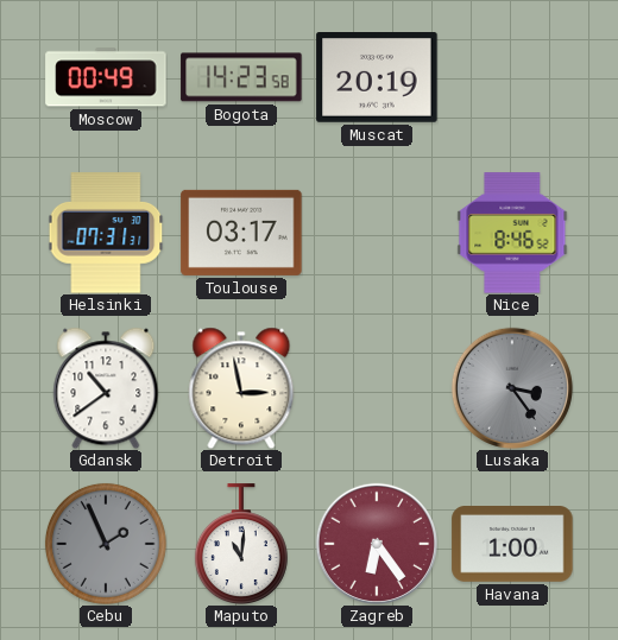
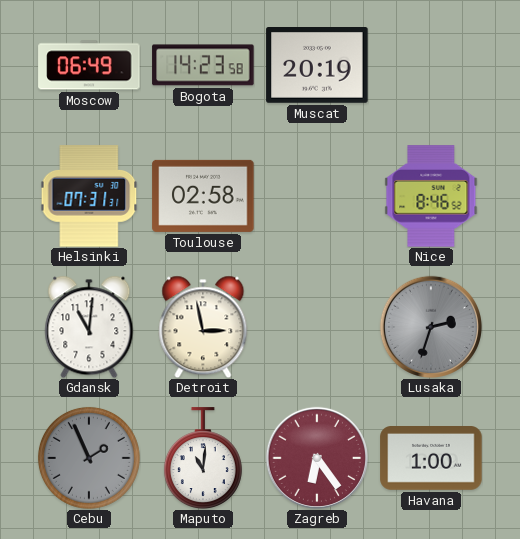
Moscow: 00:49 -> 06:49 (89, 65)
Toulouse: 03:17 -> 02:58 (203, 196)
Gdansk: 10:39 -> 11:01 (89, 327)
Lusaka: 3:24 -> 2:33 (431, 327)
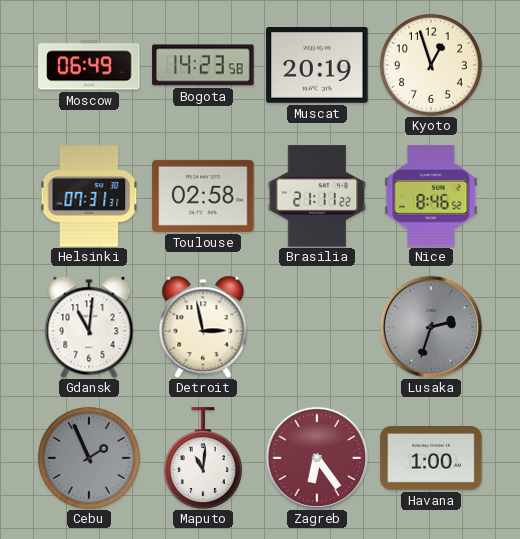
Kyoto: none -> 12:57 (431, 65)
Brasilia: none -> 21:11 (317, 196)
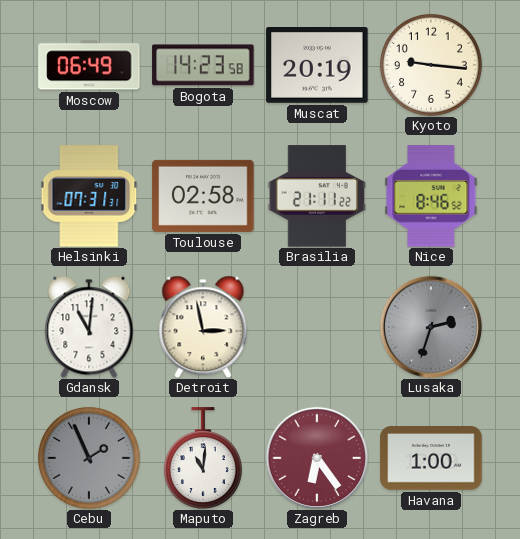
Kyoto: 12:57 -> 9:16 (431, 65)
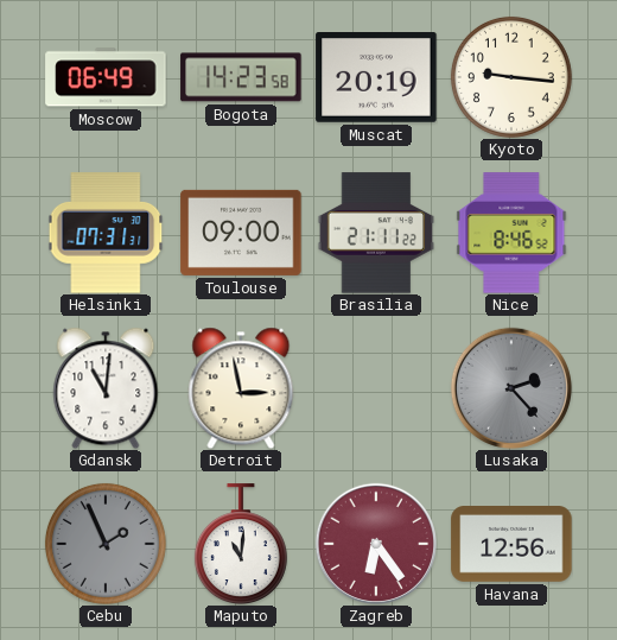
Toulouse: 02:58 -> 09:00 (241, 233)
Lusaka: 2:33 -> 2:23 (511, 388)
Havana: 1:00 -> 12:56 (511, 545)
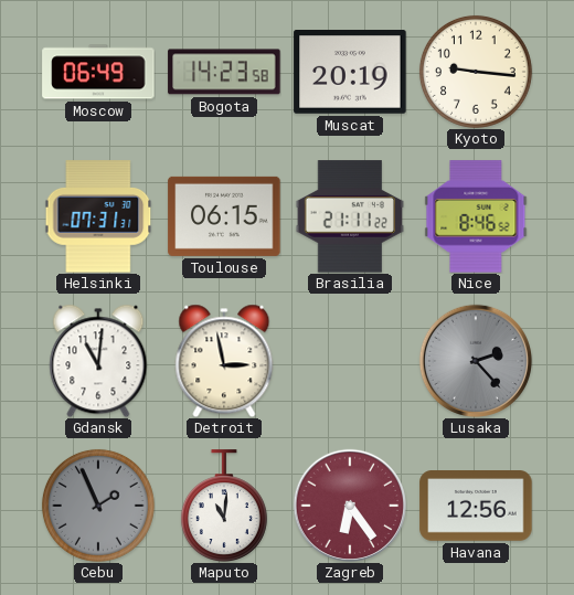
Toulouse: 09:00 -> 06:15 (224, 216)
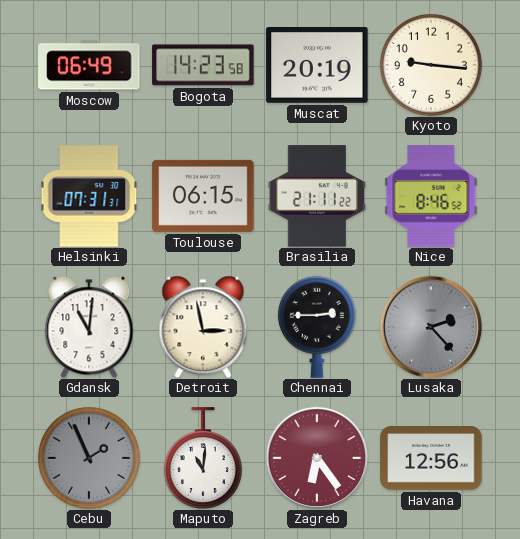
Chennai: none -> 2:45 (317, 327)
